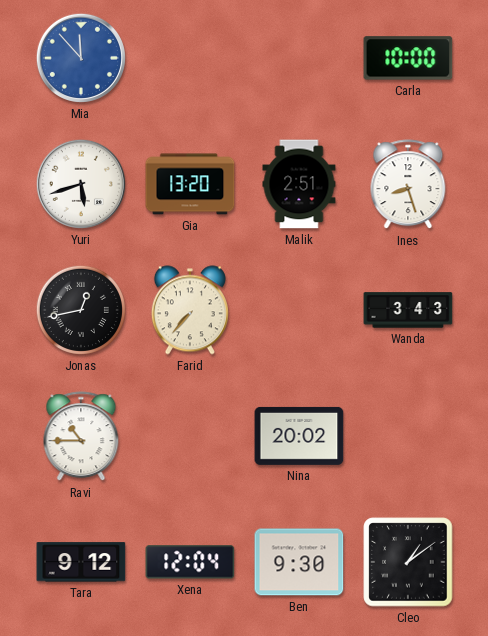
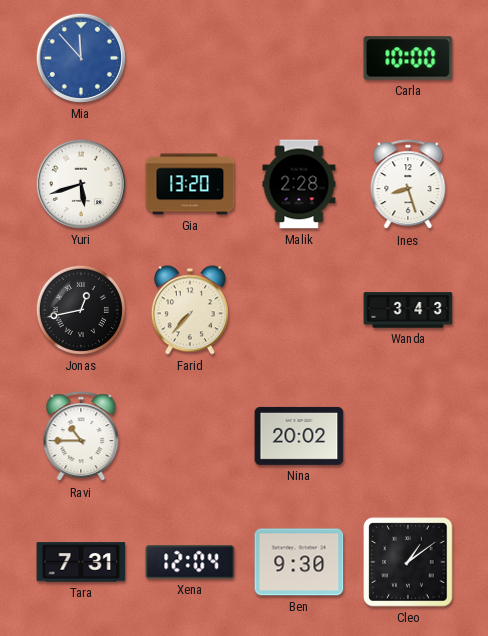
Malik: 2:51 -> 2:28 (299, 184)
Tara: 9:12 -> 7:31 (81, 562)
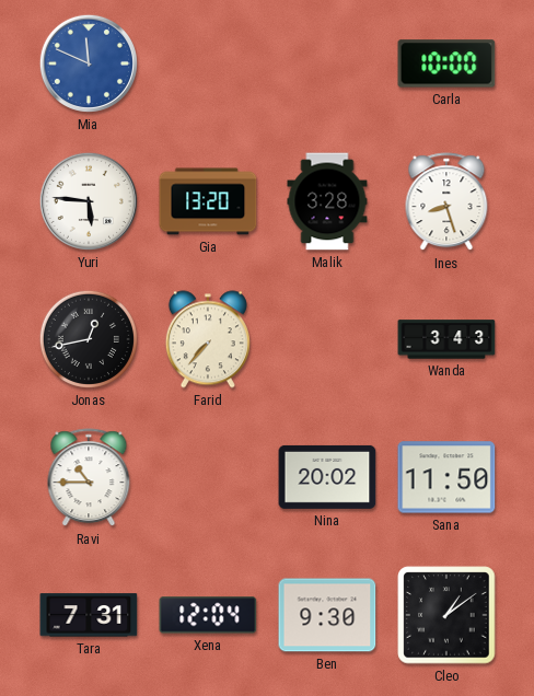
Mia: 11:53 -> 11:49 (89, 63)
Yuri: 5:42 -> 5:46 (89, 201)
Malik: 2:28 -> 3:28 (327, 201)
Sana: none -> 11:50 (446, 477)
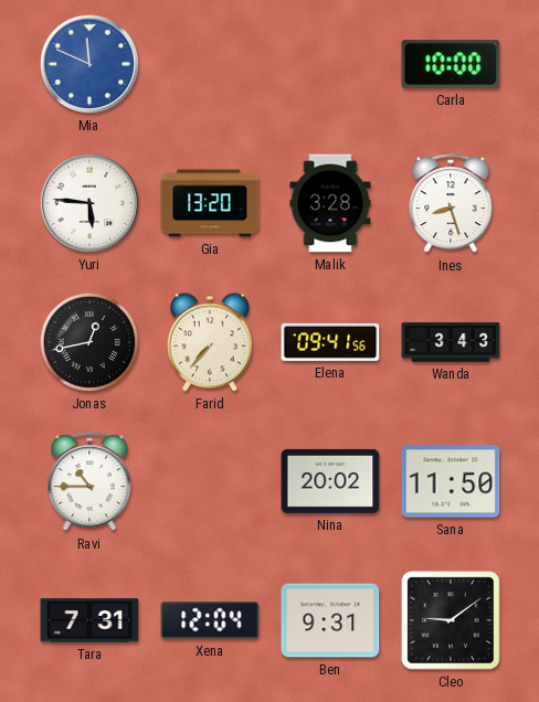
Elena: none -> 09:41 (330, 342)
Ben: 9:30 -> 9:31 (330, 620)
Cleo: 1:09 -> 9:09 (451, 620)
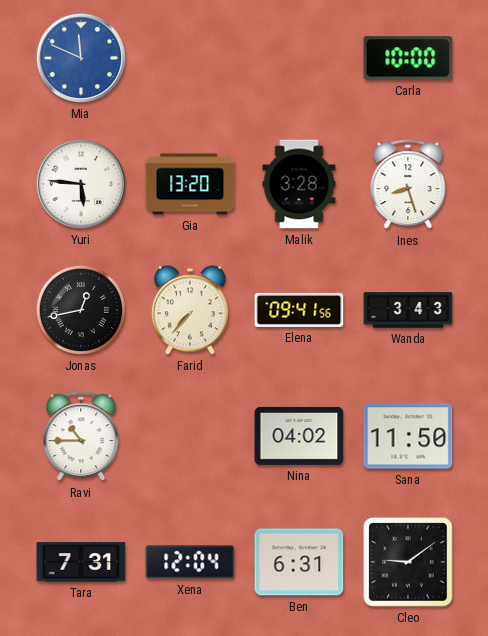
Nina: 20:02 -> 04:02 (299, 436)
Ben: 9:31 -> 6:31 (299, 562)
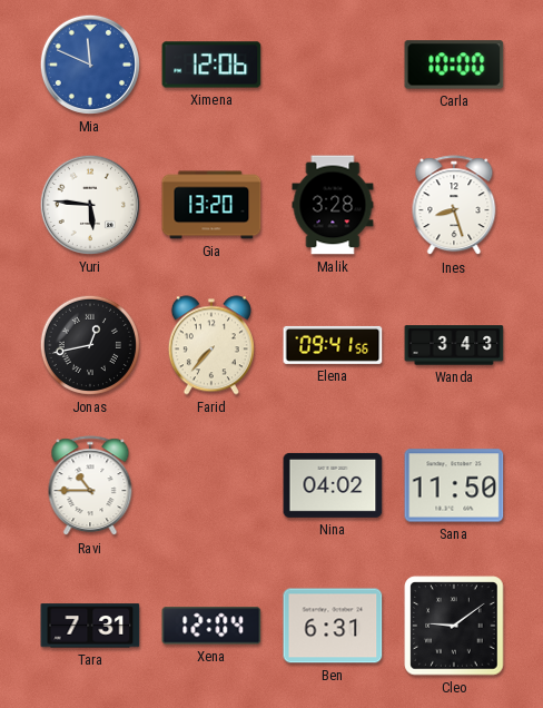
Ximena: none -> 12:06 (211, 65)
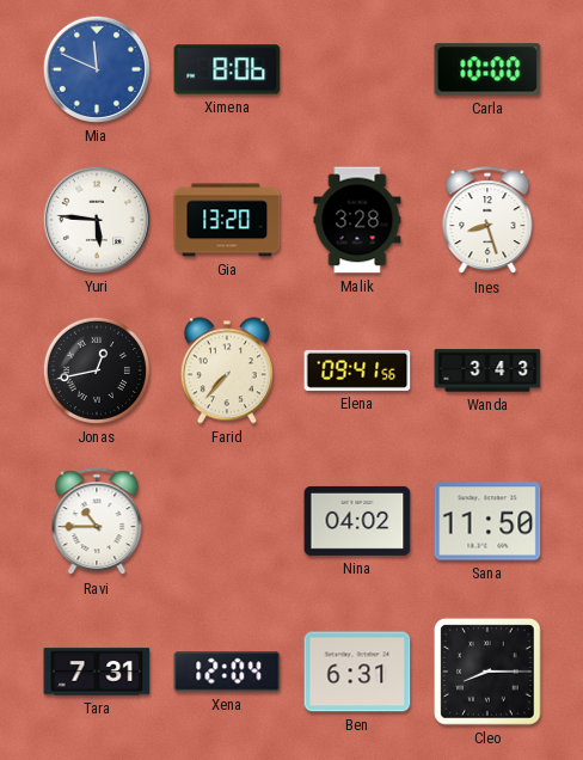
Ximena: 12:06 -> 8:06 (227, 69)
Cleo: 9:09 -> 8:15 (487, 672)
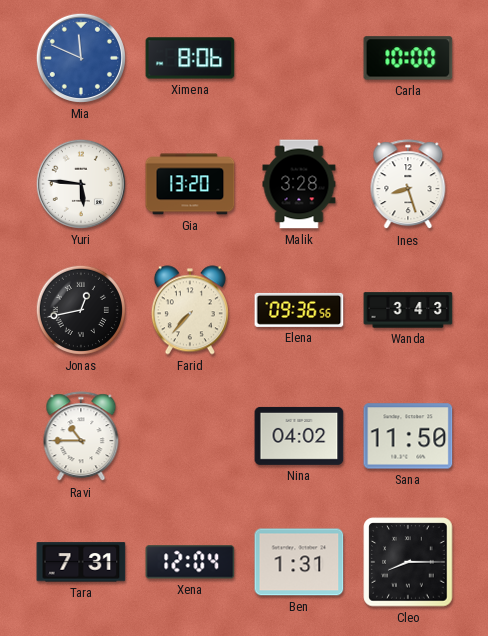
Elena: 09:41 -> 09:36 (299, 310)
Ben: 6:31 -> 1:31 (299, 562)
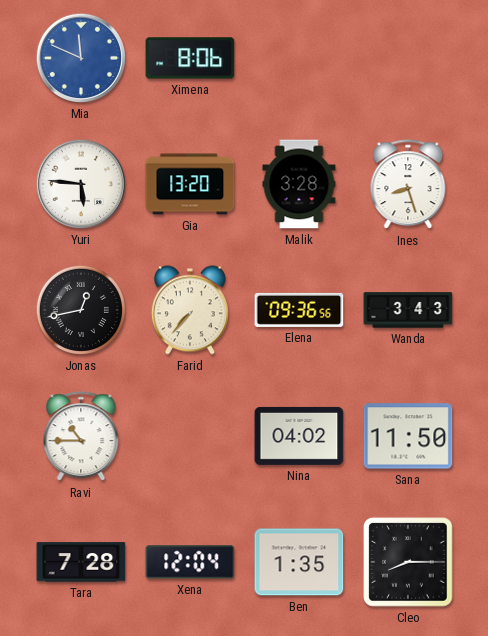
Carla: 10:00 -> none (408, 58)
Tara: 7:31 -> 7:28 (81, 562)
Ben: 1:31 -> 1:35 (299, 562)
